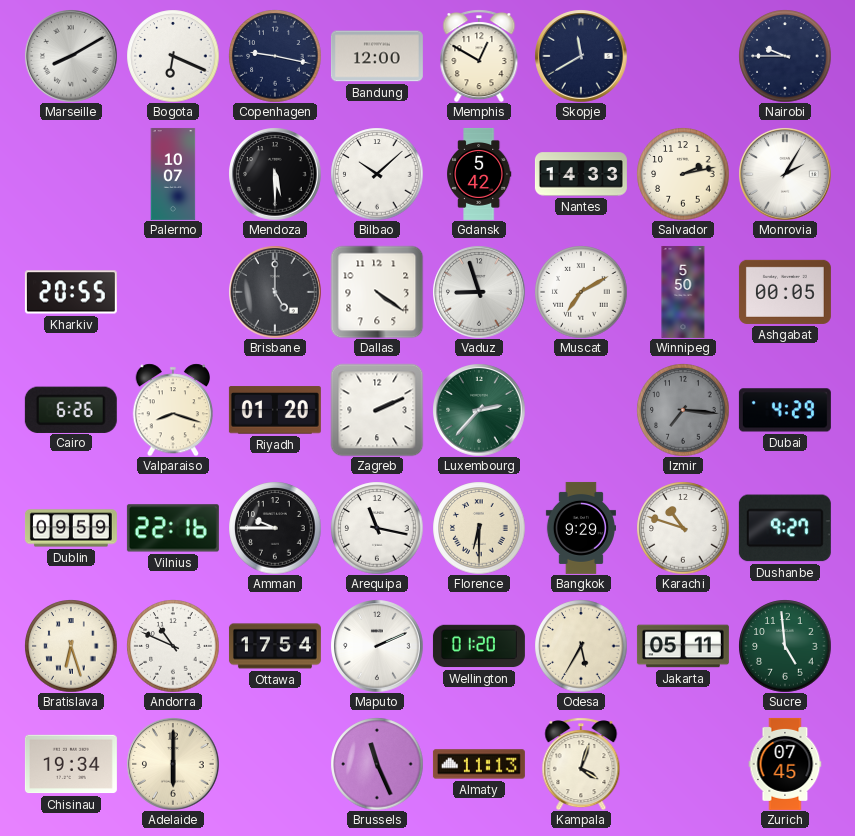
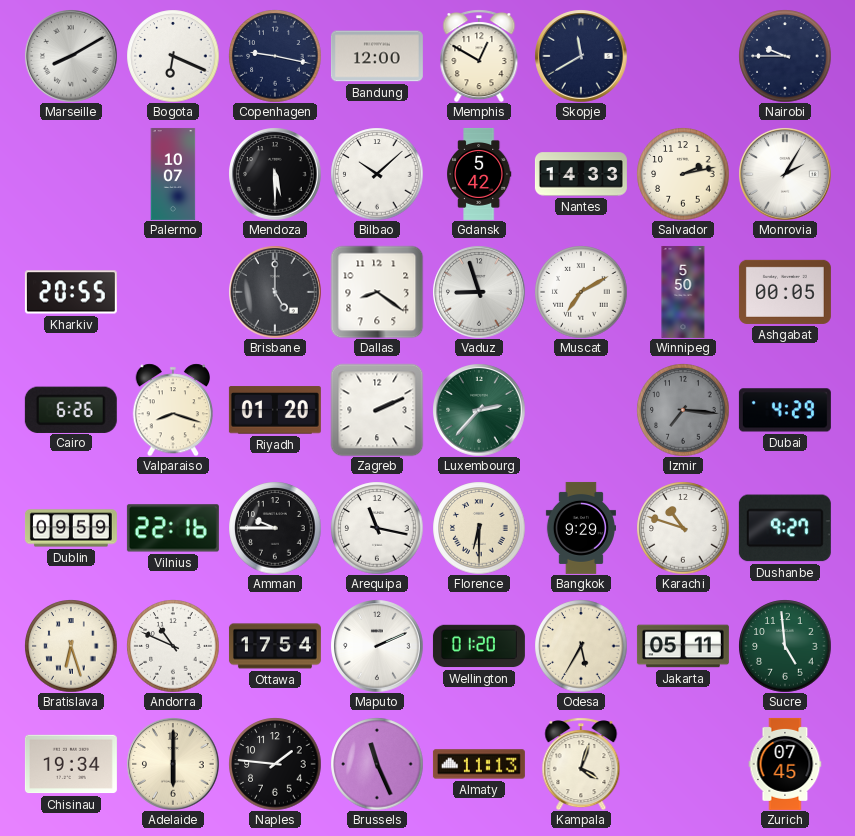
Dallas: 4:21 -> 8:21 (377, 292)
Naples: none -> 1:46 (275, 764)
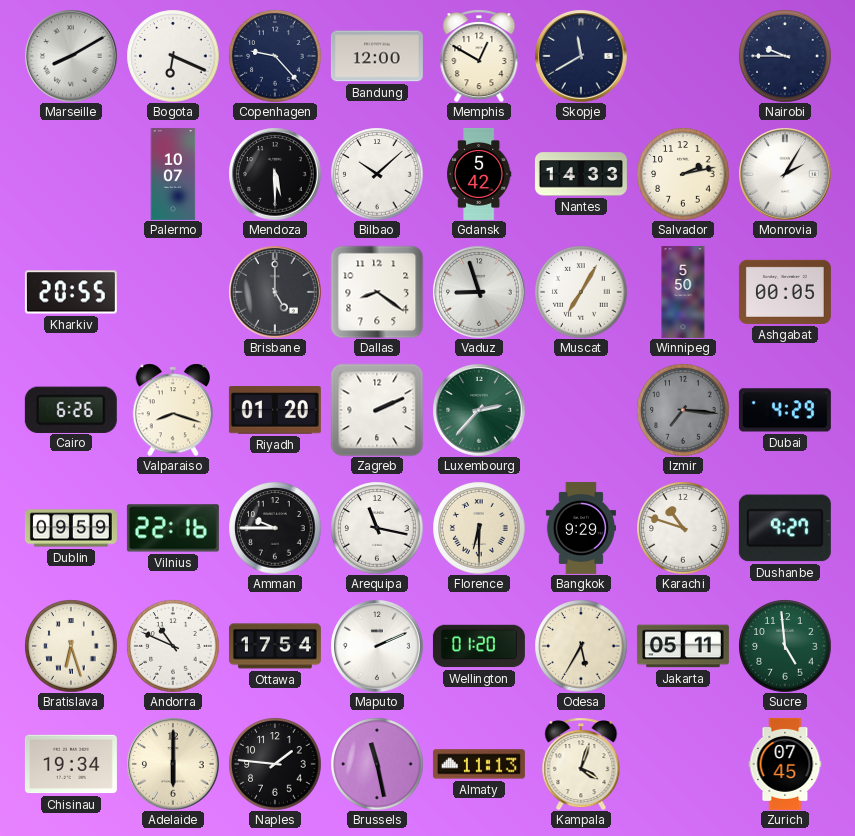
Copenhagen: 9:17 -> 9:23 (275, 56)
Muscat: 7:10 -> 7:05 (581, 292)
Brussels: 11:26 -> 11:28 (377, 764)
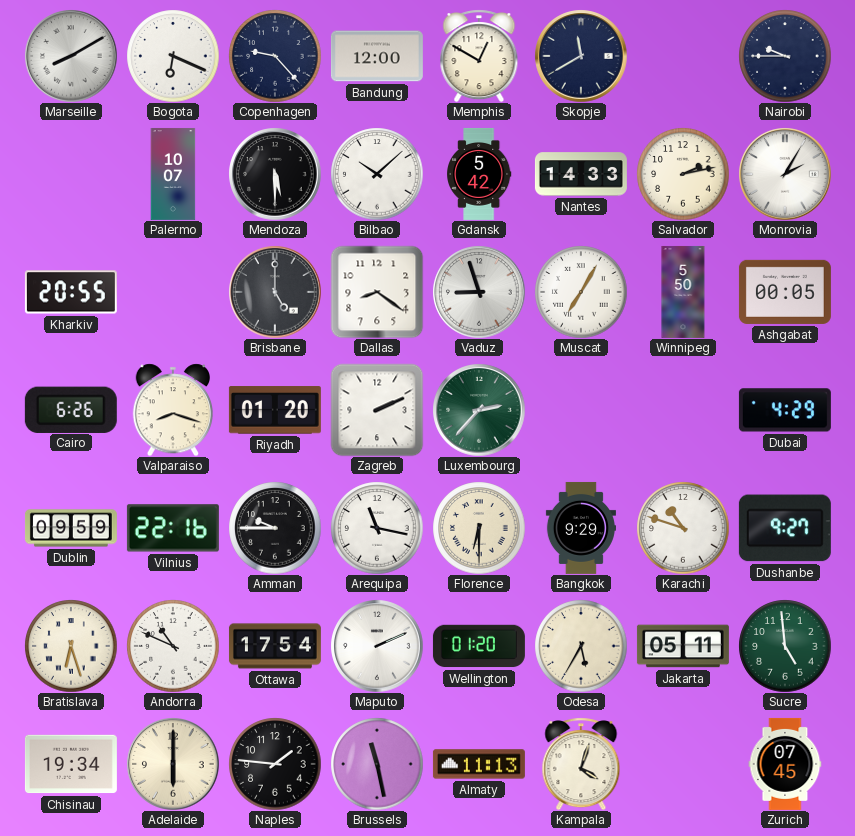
Izmir: 7:16 -> none (683, 410)
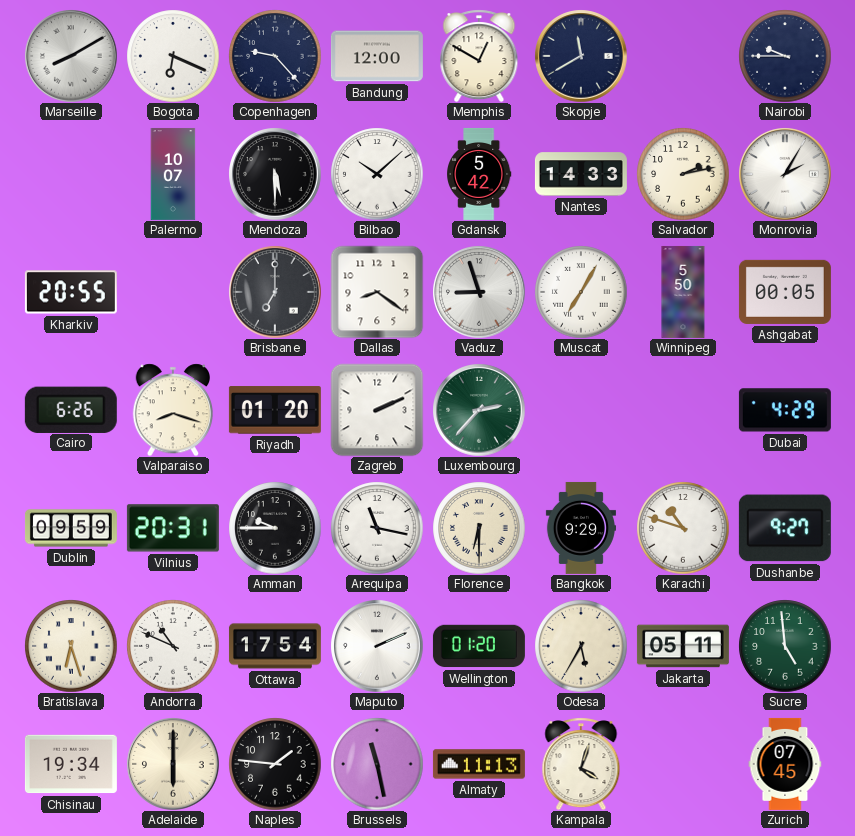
Brisbane: 5:00 -> 7:00 (275, 292)
Vilnius: 22:16 -> 20:31 (173, 528)
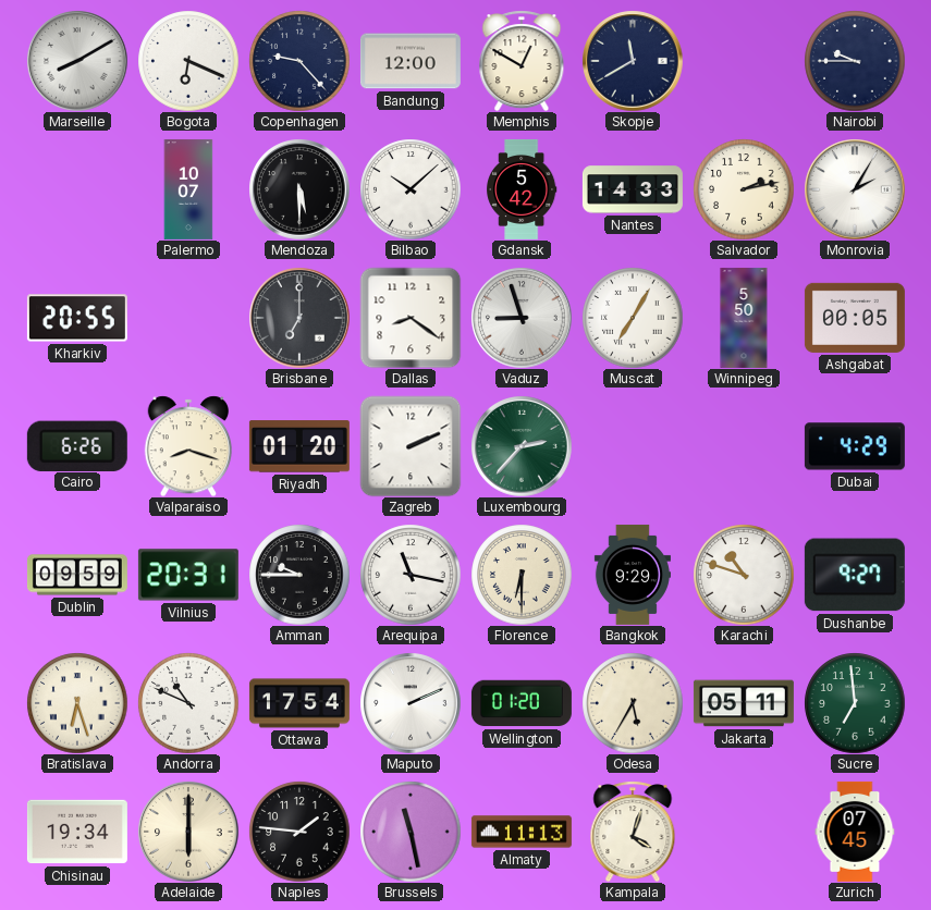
Sucre: 4:59 -> 6:59 (855, 703)
